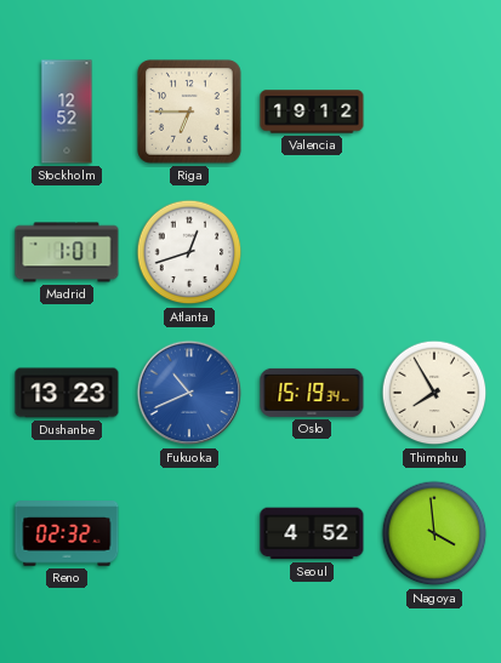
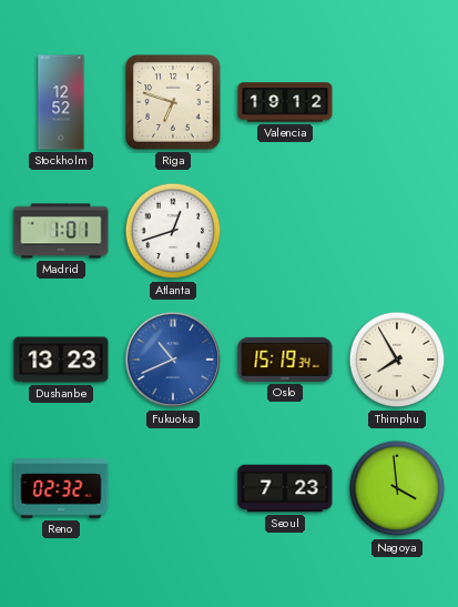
Riga: 6:45 -> 6:48 (173, 102)
Seoul: 4:52 -> 7:23 (285, 488)
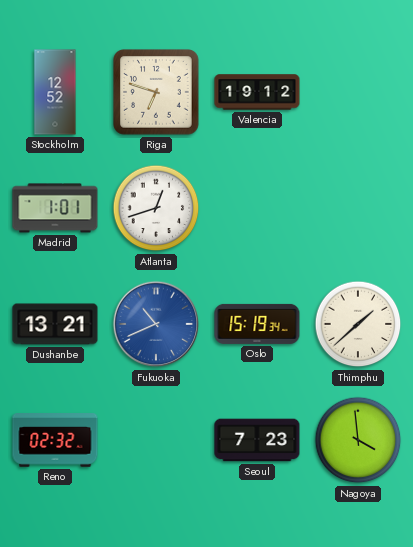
Dushanbe: 13:23 -> 13:21 (55, 324)
Thimphu: 7:55 -> 1:38 (358, 324)
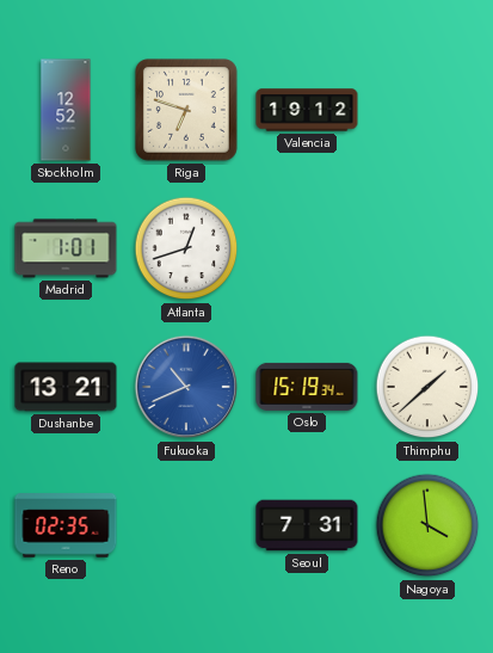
Reno: 02:32 -> 02:35 (66, 525)
Seoul: 7:23 -> 7:31 (307, 525)
